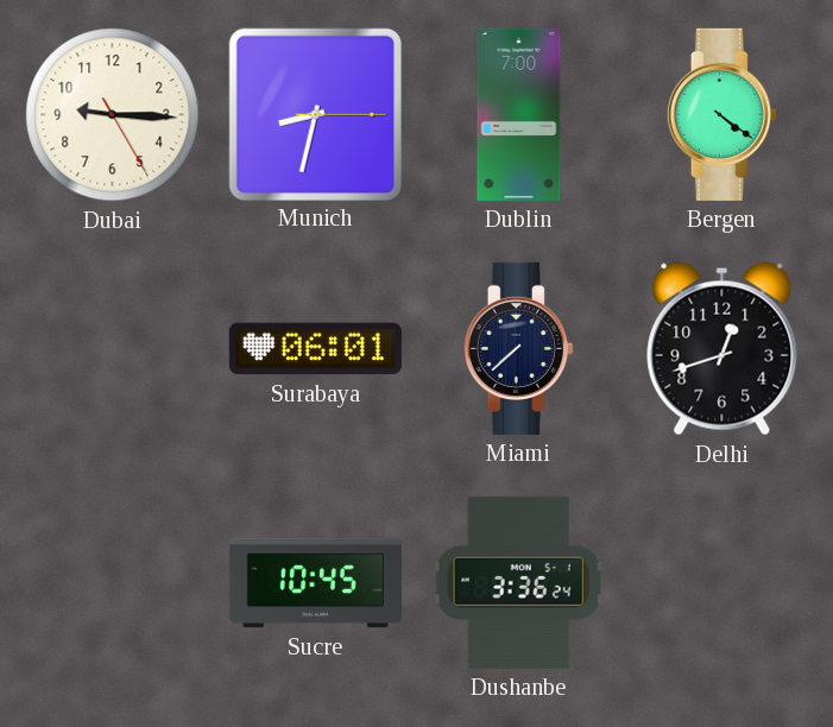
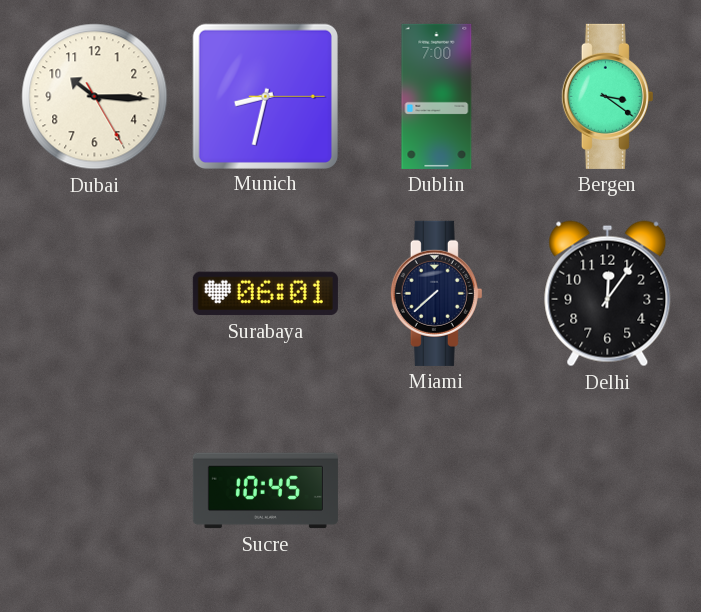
Dubai: 9:15 -> 10:15 (95, 97)
Bergen: 4:21 -> 3:21 (607, 96)
Delhi: 12:42 -> 12:06 (608, 294)
Dushanbe: 3:36 -> none (518, 582)
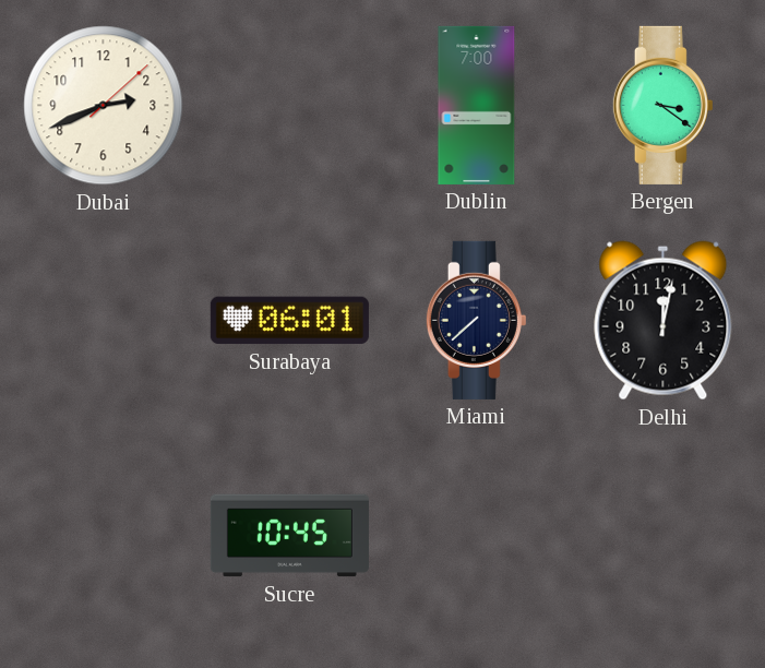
Dubai: 10:15 -> 2:41 (104, 106)
Munich: 8:32 -> none (265, 96)
Delhi: 12:06 -> 12:02 (664, 321)
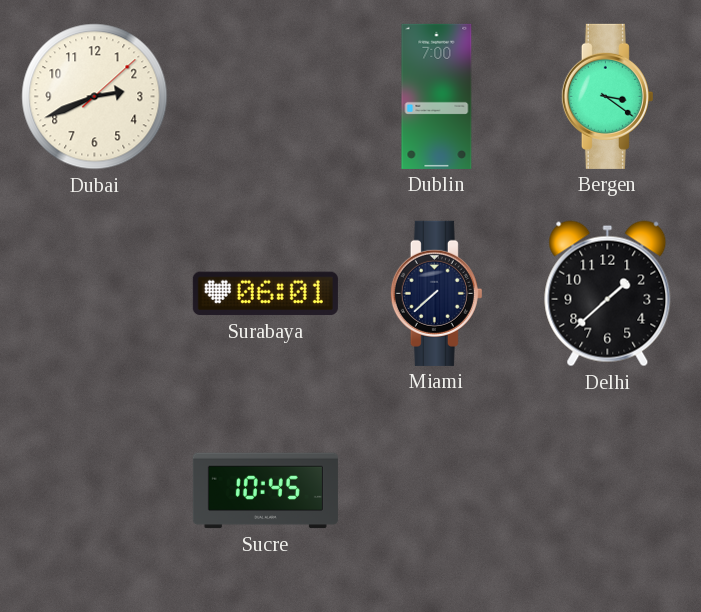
Delhi: 12:02 -> 1:38 (608, 294)
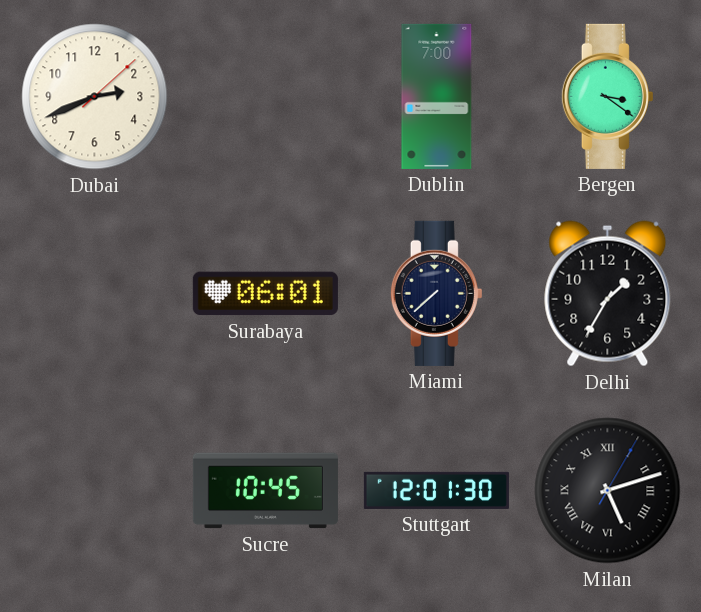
Delhi: 1:38 -> 1:35 (608, 294)
Stuttgart: none -> 12:01 (436, 490)
Milan: none -> 5:12 (608, 491)
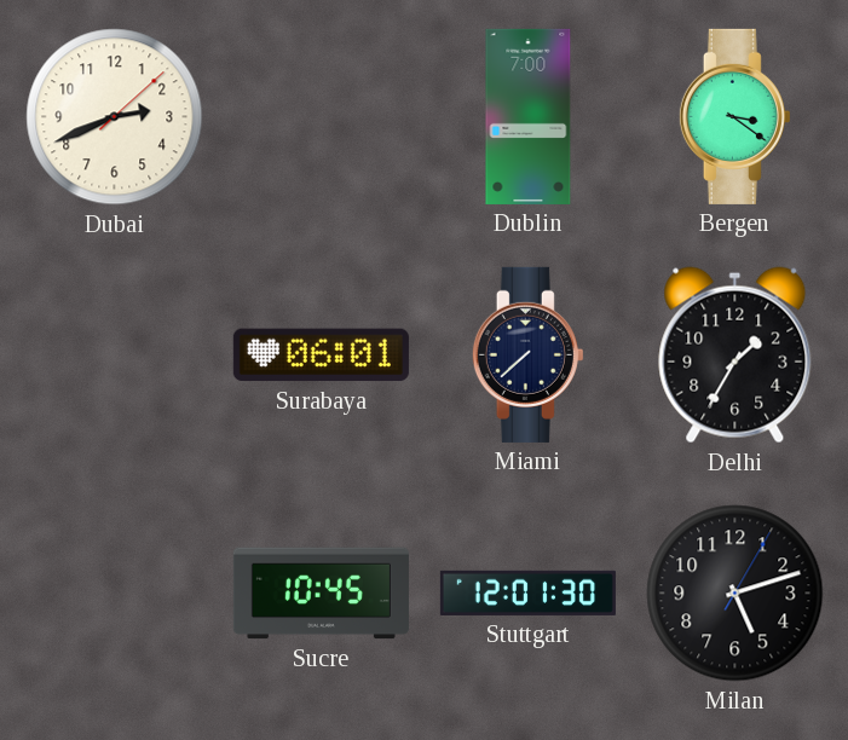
Milan numerals: Roman -> Arabic (735, 594)
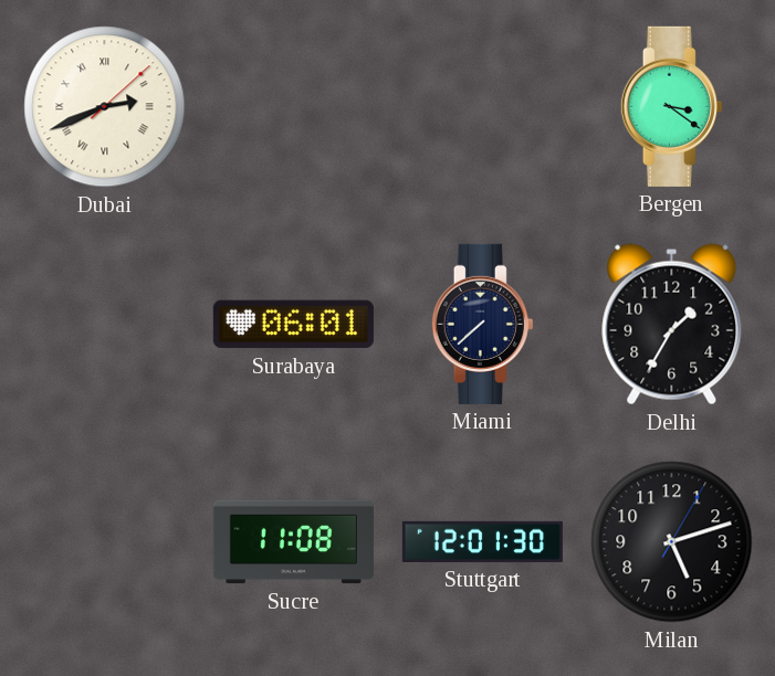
Dubai numerals: Arabic -> Roman (105, 107)
Dublin: 7:00 -> none (529, 116)
Sucre: 10:45 -> 11:08 (293, 542)
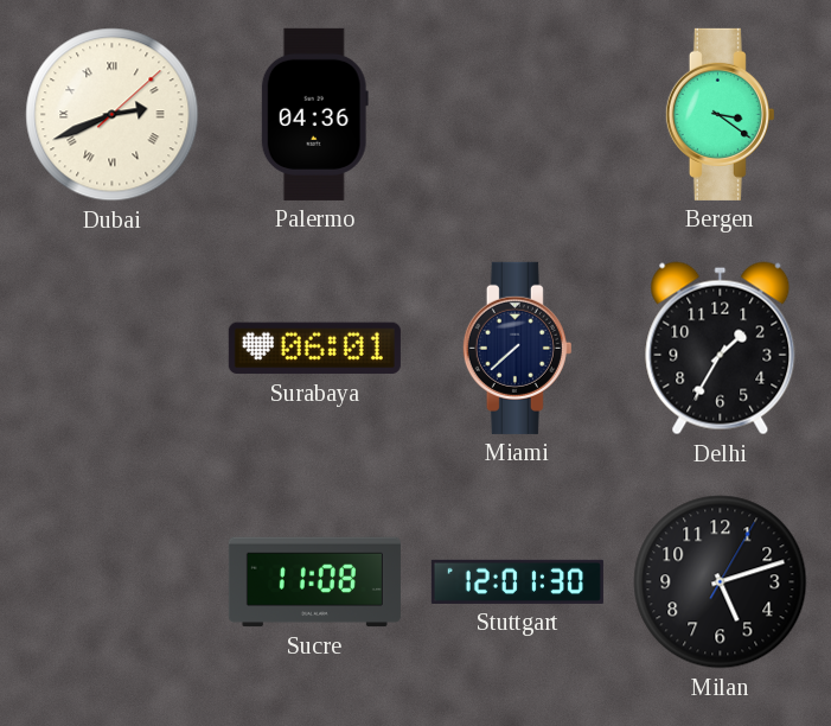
Palermo: none -> 04:36 (314, 114)
